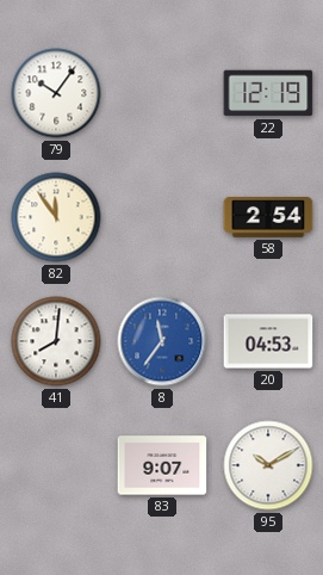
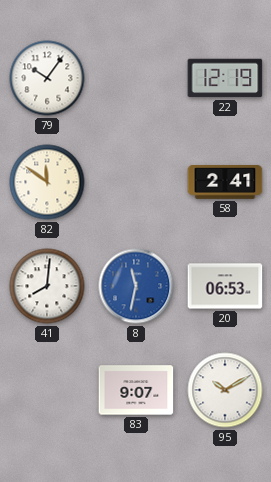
82: 11:54 -> 11:51 (47, 182)
58: 2:54 -> 2:41 (225, 183)
8: 11:36 -> 11:32 (136, 286)
20: 04:53 -> 06:53 (225, 286)
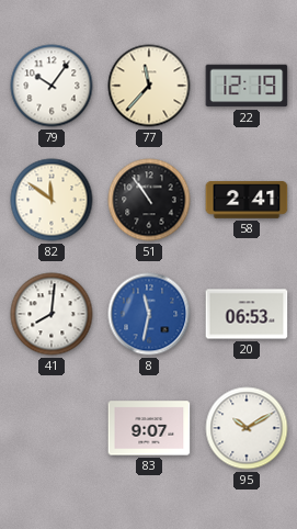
77: none -> 11:37 (149, 86)
51: none -> 10:54 (149, 200)
